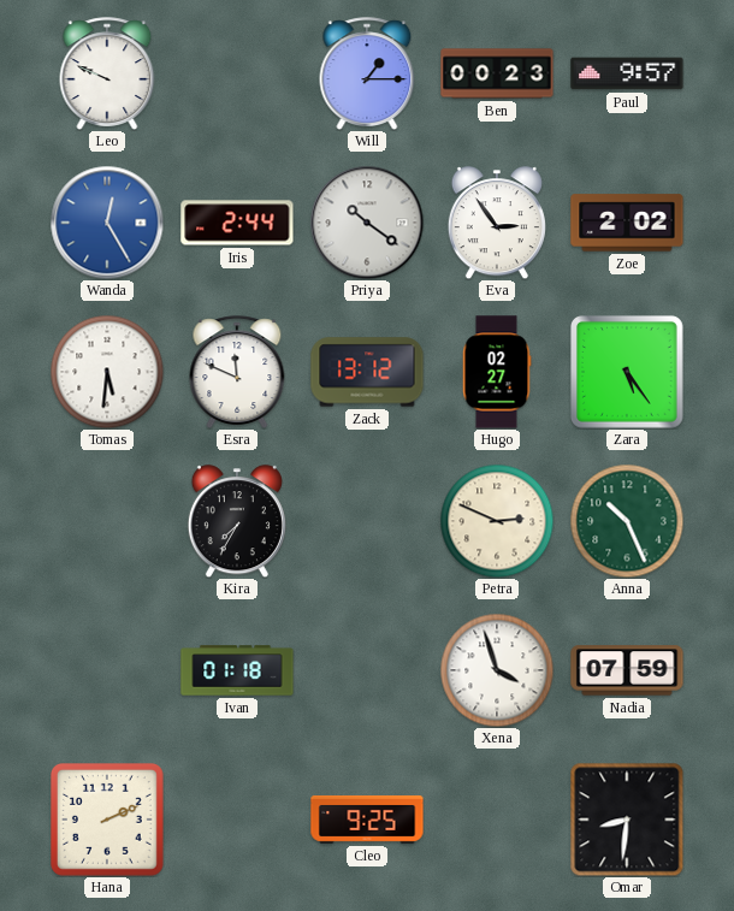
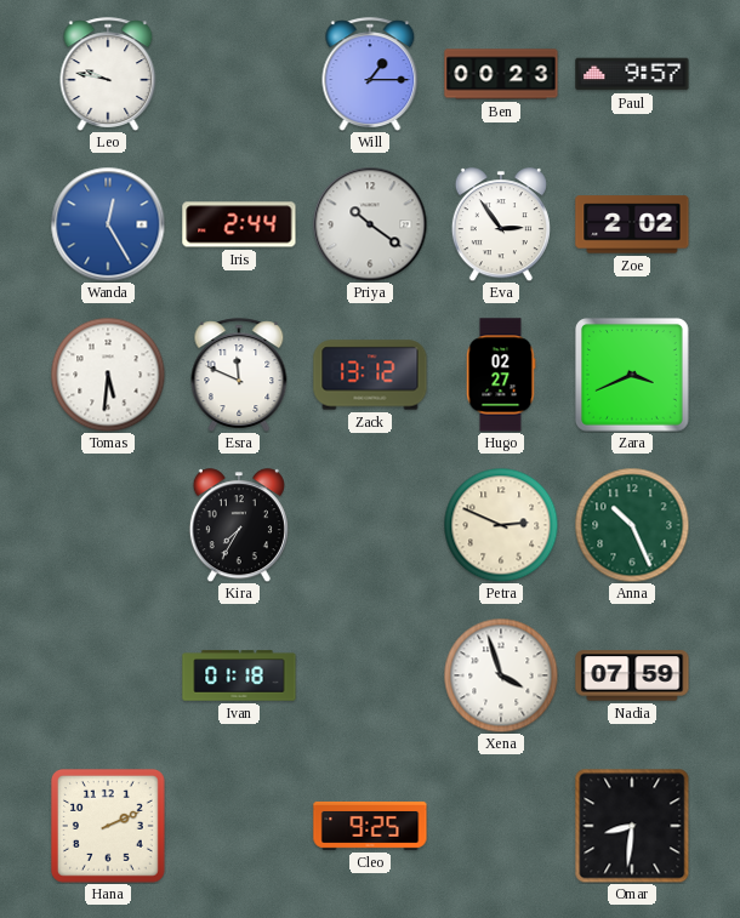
Leo: 9:49 -> 9:47 (108, 74)
Zara: 5:24 -> 3:41 (633, 376)
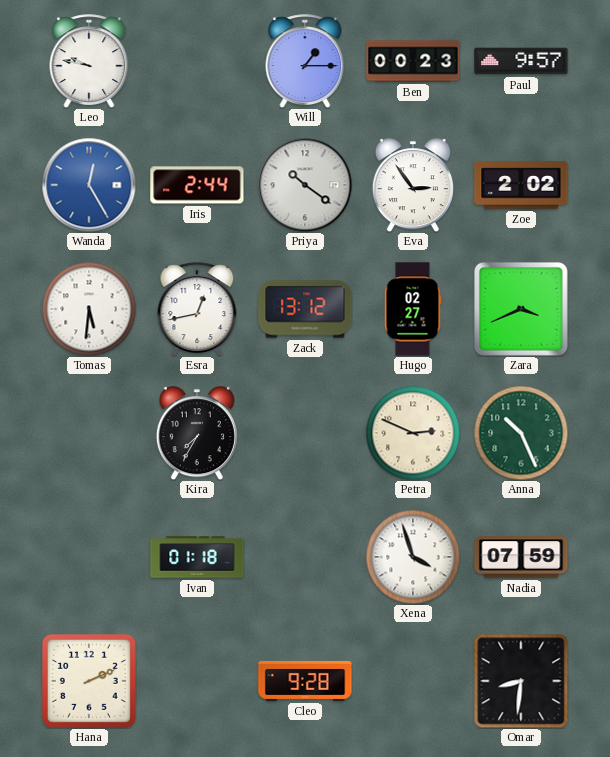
Esra: 11:49 -> 12:43 (197, 309)
Cleo: 9:25 -> 9:28 (305, 681)
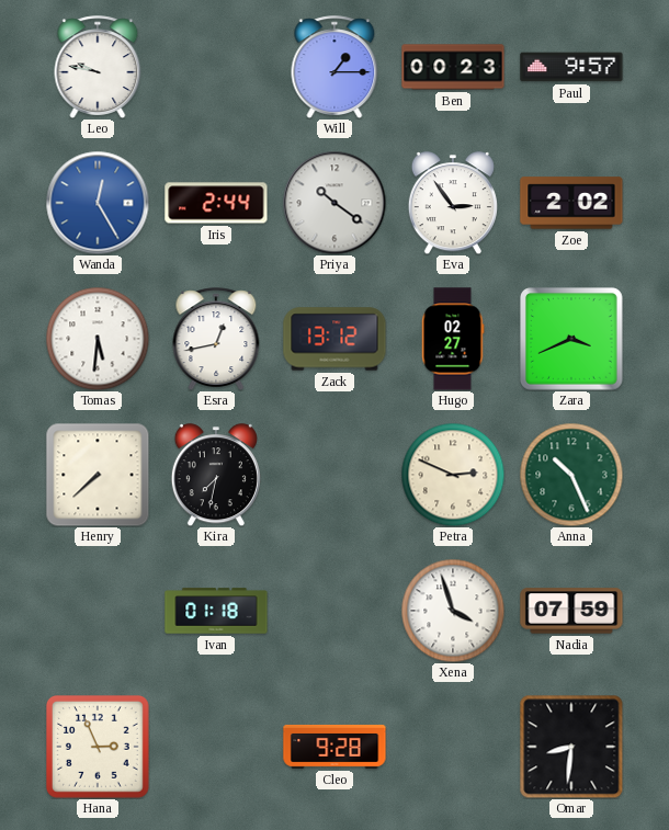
Henry: none -> 7:38 (98, 475)
Kira: 7:35 -> 7:32 (216, 475)
Hana: 2:11 -> 2:56 (99, 748)
